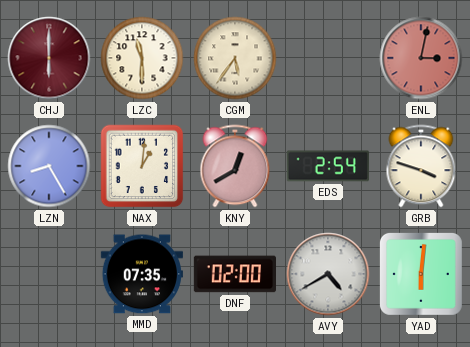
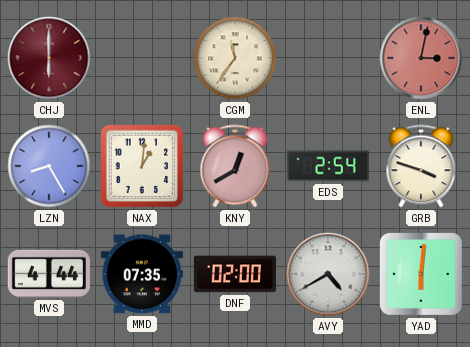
LZC: 11:30 -> none (142, 58)
CGM: 5:36 -> 11:36 (235, 58)
MVS: none -> 4:44 (49, 274)
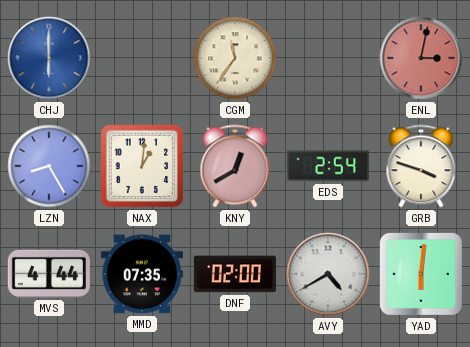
CHJ dial: burgundy -> blue (49, 58)
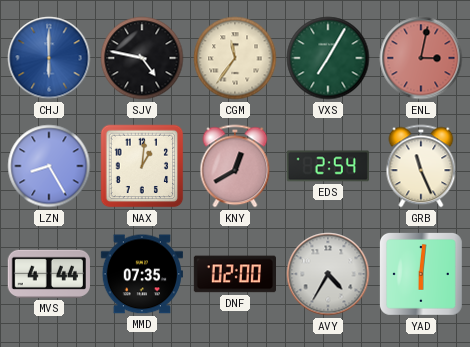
SJV: none -> 4:47 (142, 58)
VXS: none -> 7:05 (328, 58)
GRB: 3:48 -> 11:26 (421, 166)
AVY: 4:40 -> 4:35 (328, 274)
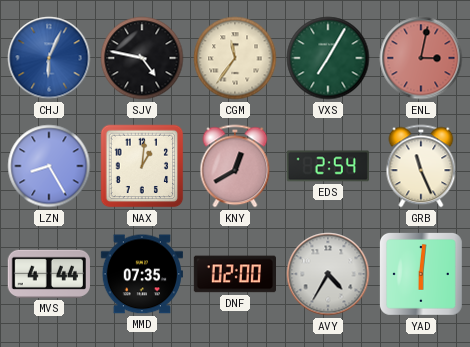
CHJ: 6:00 -> 6:04 (49, 58)
